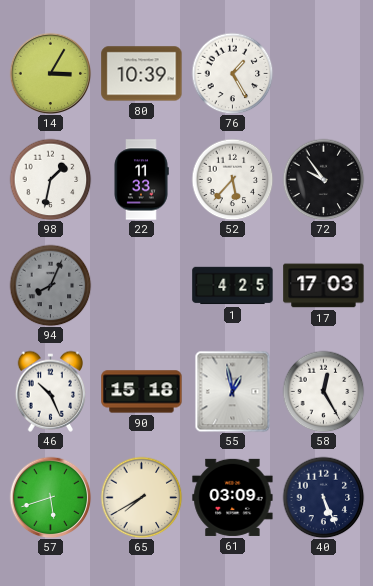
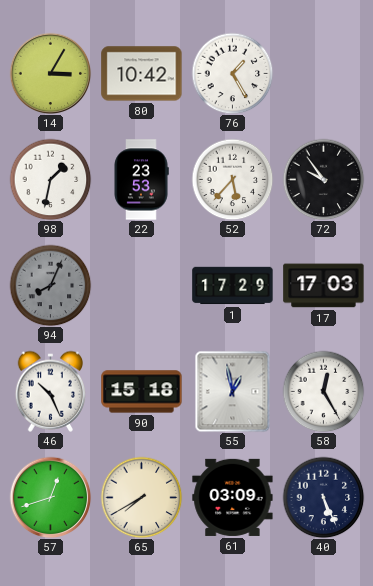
80: 10:39 -> 10:42 (142, 74)
22: 11:33 -> 23:53 (141, 180)
1: 4:25 -> 17:29 (233, 286)
57: 5:42 -> 12:42 (50, 497)
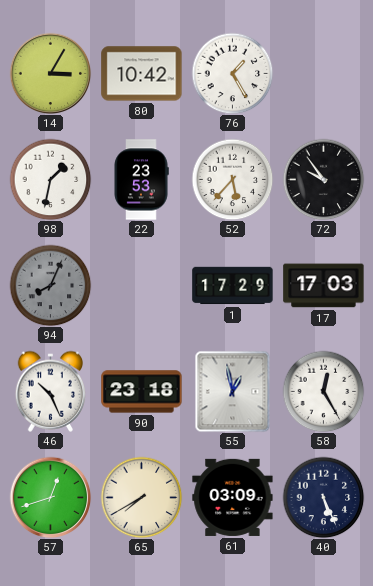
90: 15:18 -> 23:18 (142, 392)
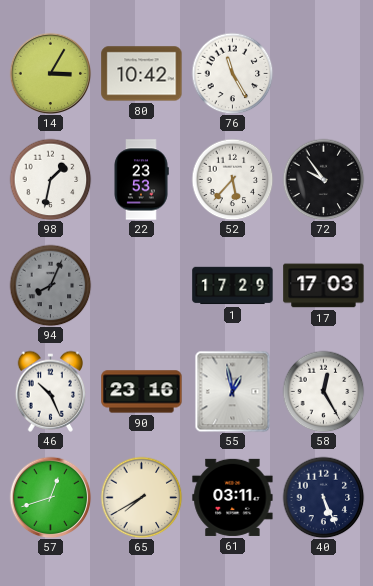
76: 1:25 -> 11:25 (232, 73)
90: 23:18 -> 23:16 (142, 392)
61: 03:09 -> 03:11 (233, 497)
